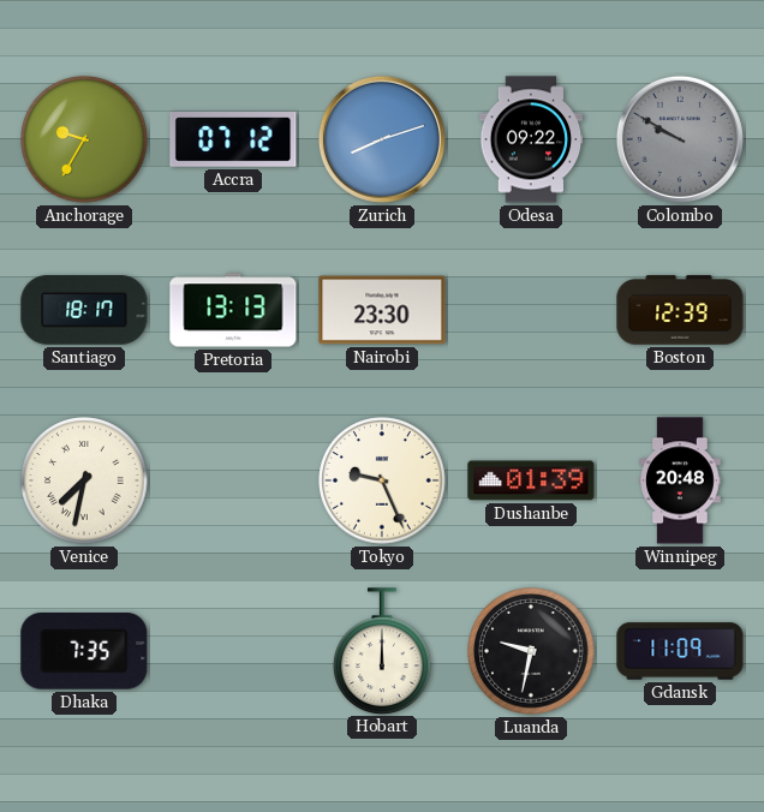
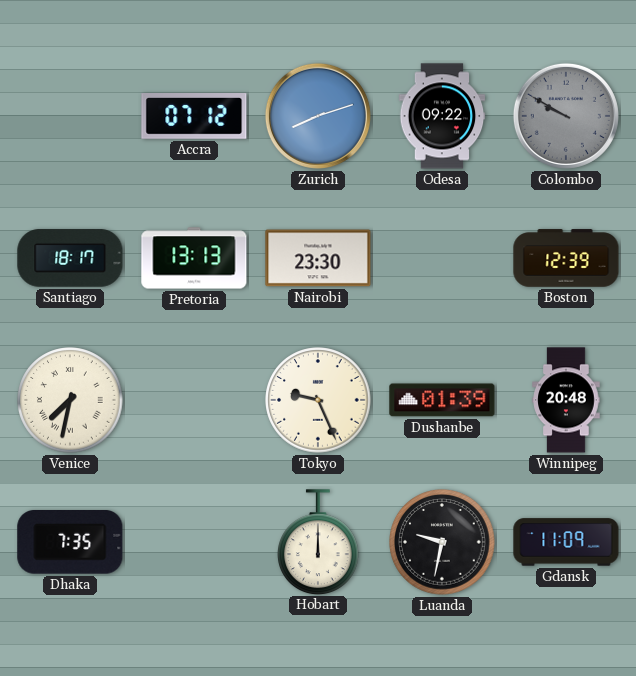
Anchorage: 9:35 -> none (84, 139)
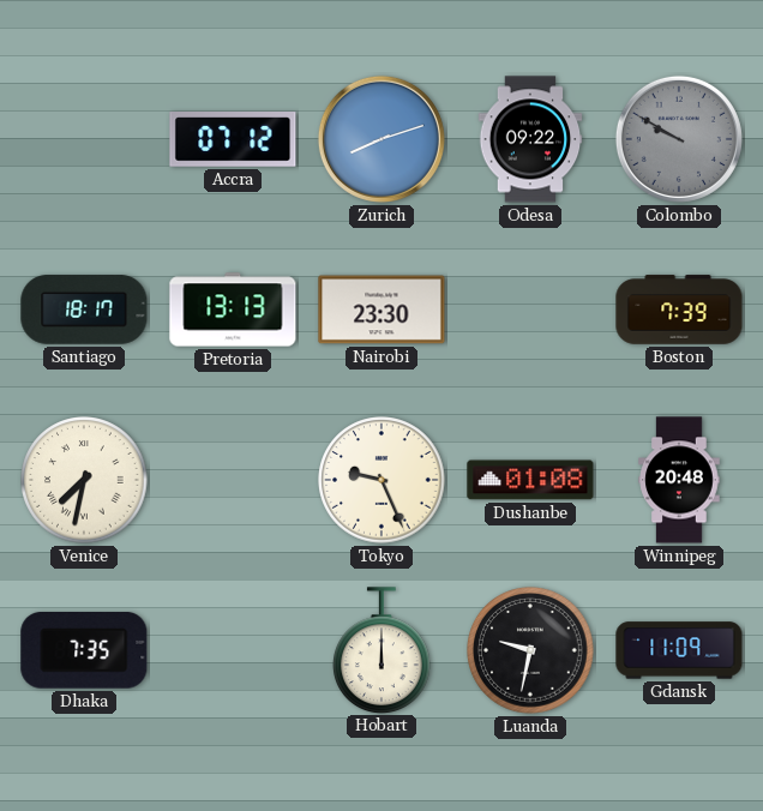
Boston: 12:39 -> 7:39 (679, 310)
Dushanbe: 01:39 -> 01:08 (530, 480)
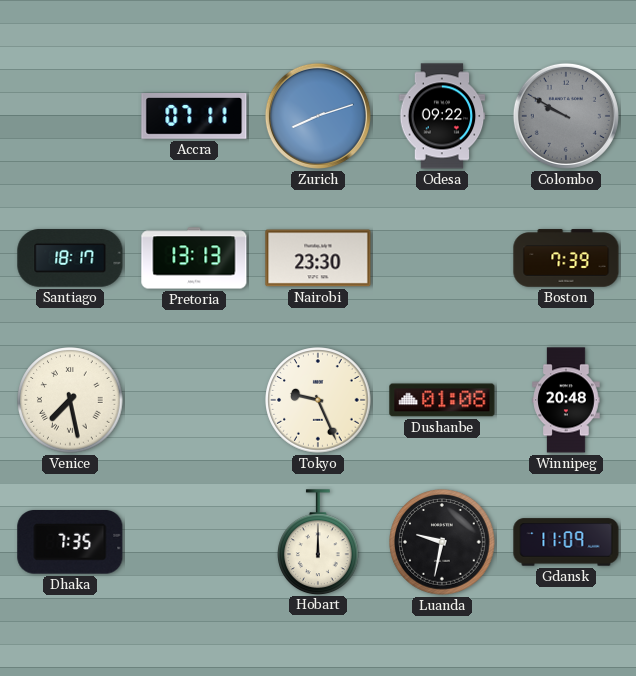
Accra: 07:12 -> 07:11 (194, 117)
Venice: 7:32 -> 7:28 (70, 400)
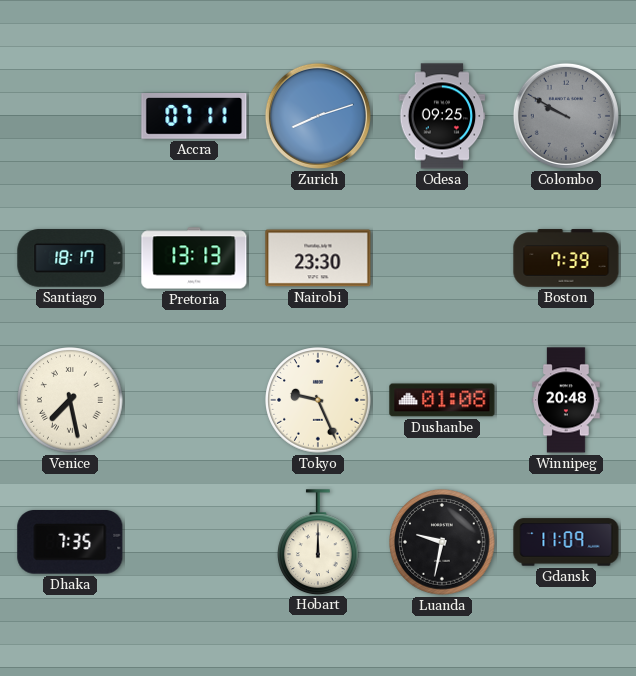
Odesa: 09:22 -> 09:25 (442, 116)
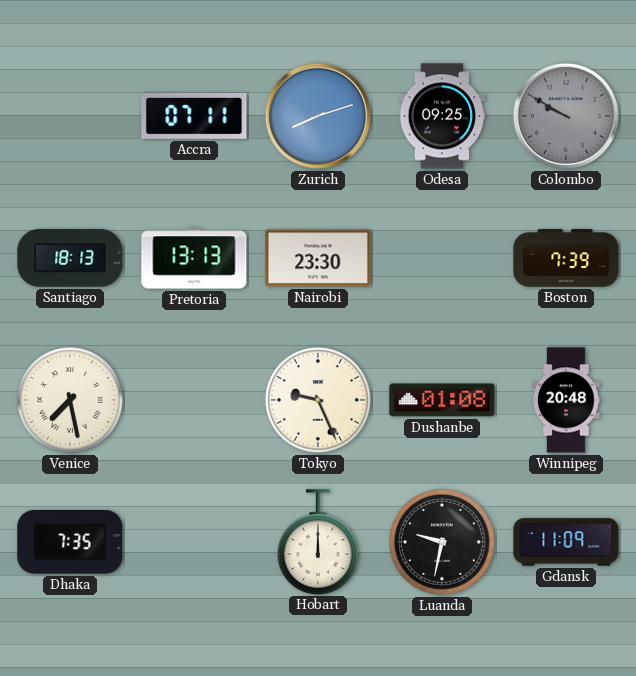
Santiago: 18:17 -> 18:13 (70, 258)
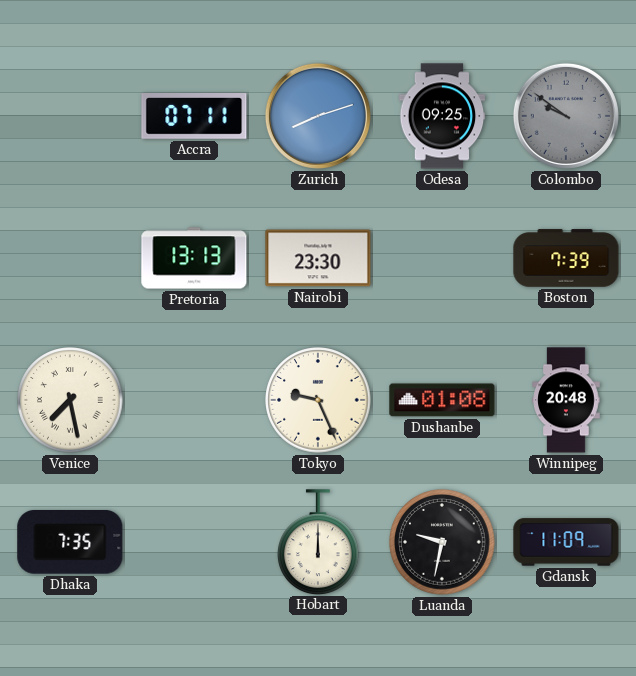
Colombo: 9:50 -> 9:51 (566, 116)
Santiago: 18:13 -> none (70, 258)
